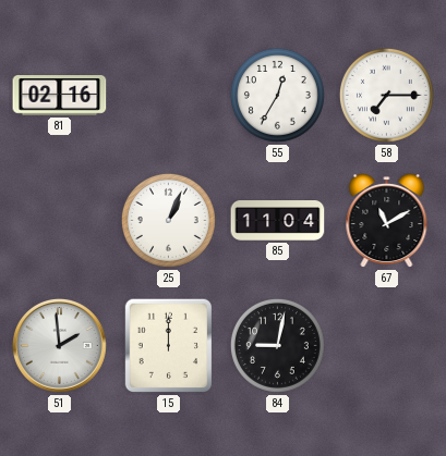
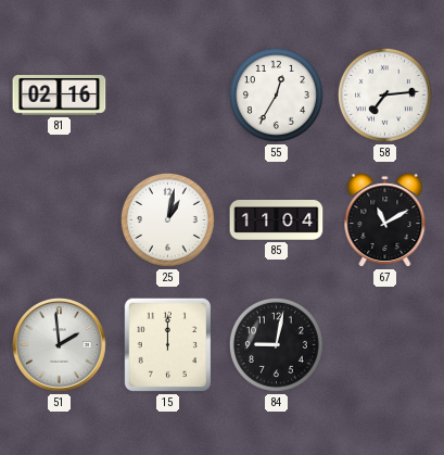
58: 7:15 -> 7:14 (384, 94)
25: 1:04 -> 1:02 (167, 219)
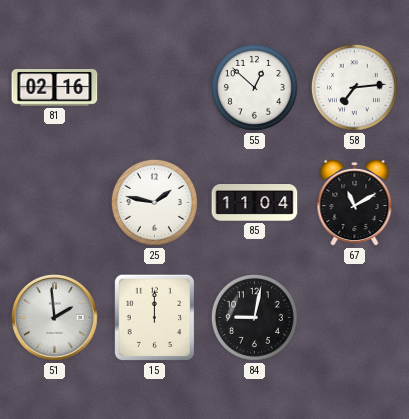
55: 12:35 -> 12:52 (254, 87)
25: 1:02 -> 1:47 (154, 202)
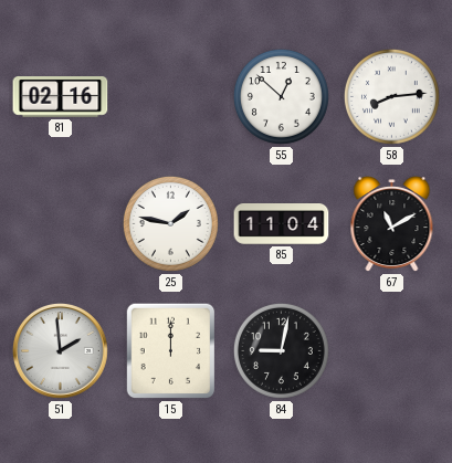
58: 7:14 -> 8:14 (391, 96)
